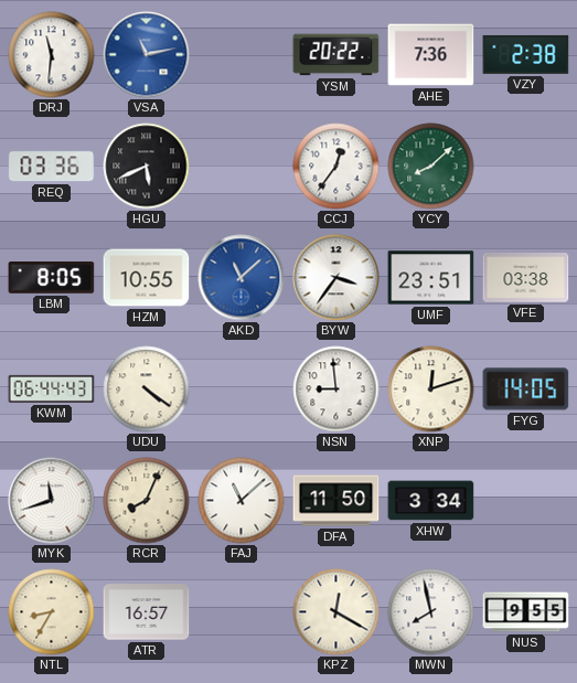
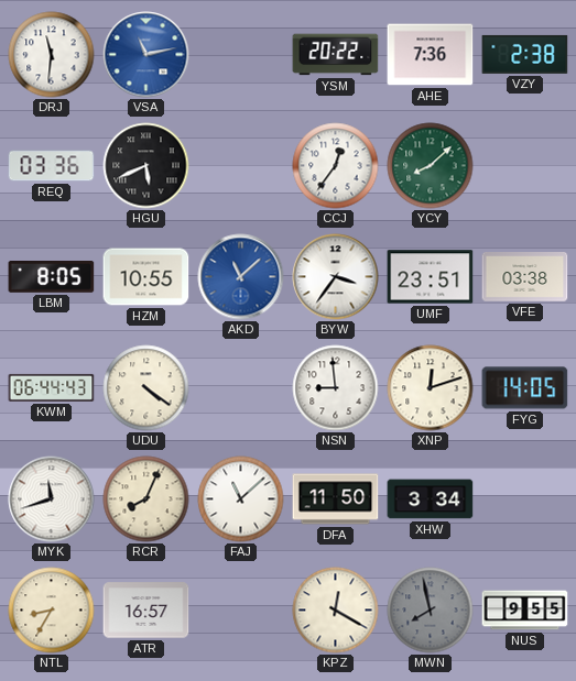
MWN dial: white -> grey (431, 611)
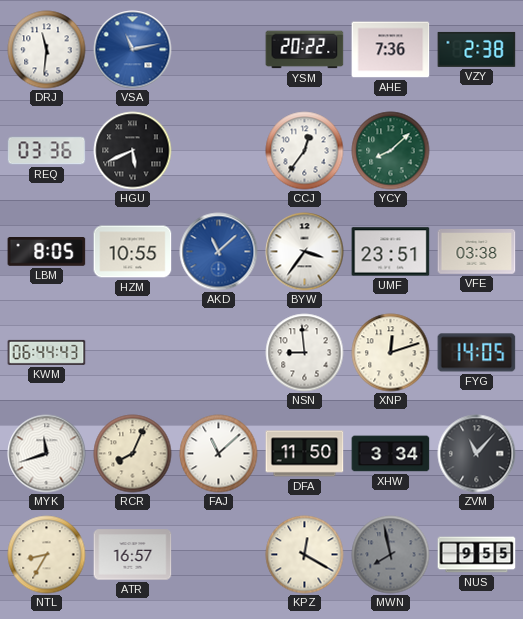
UDU: 4:21 -> none (146, 388)
ZVM: none -> 11:07 (477, 454)
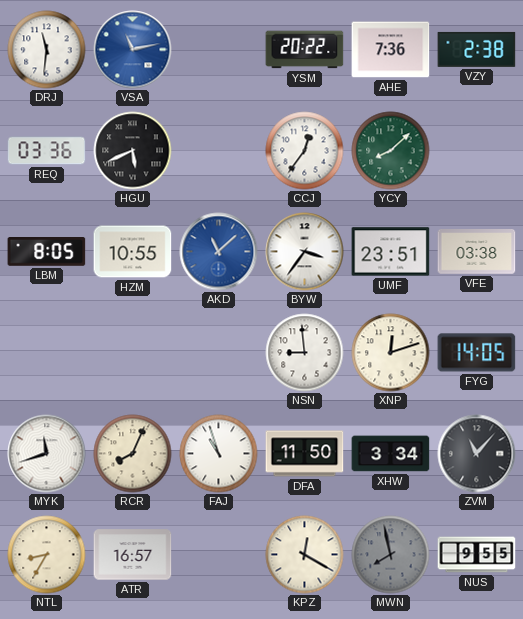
KWM: 06:44 -> none (47, 352)
FAJ: 11:08 -> 10:57 (219, 454)
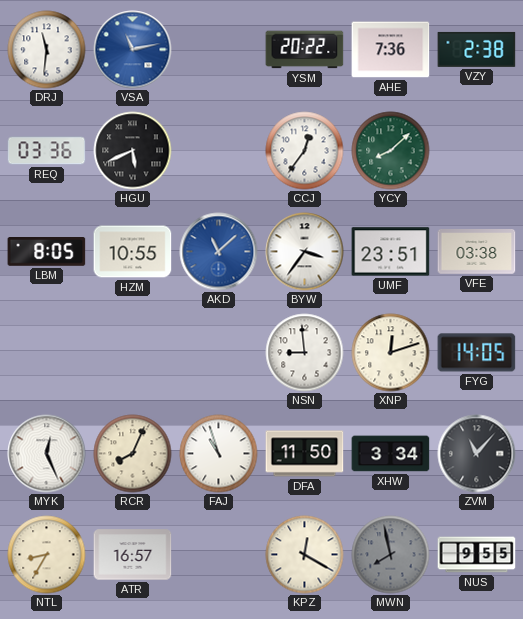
MYK: 11:42 -> 12:26 (47, 454)
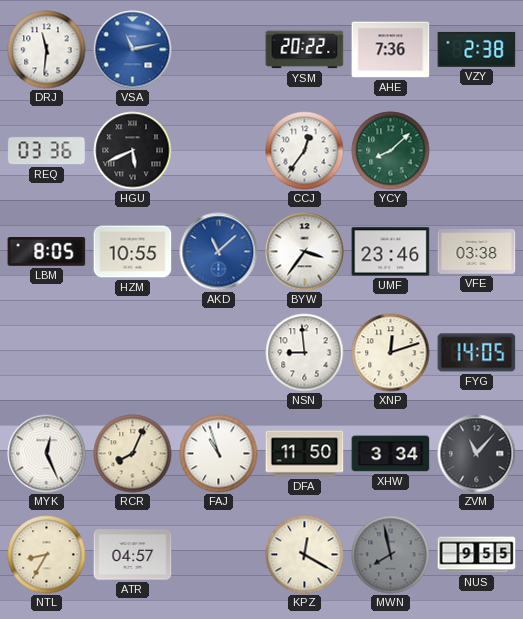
UMF: 23:51 -> 23:46 (391, 252)
ATR: 16:57 -> 04:57 (133, 555)
